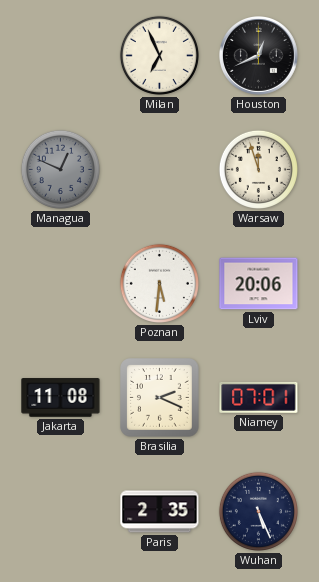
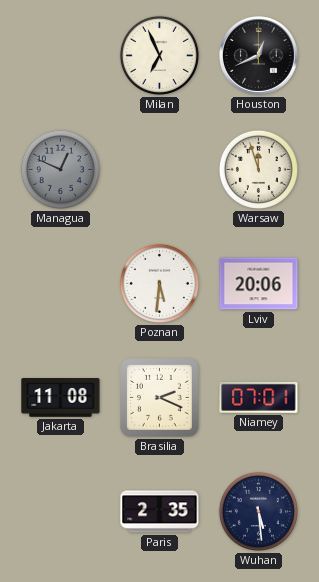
Wuhan: 5:26 -> 5:29 (258, 511)
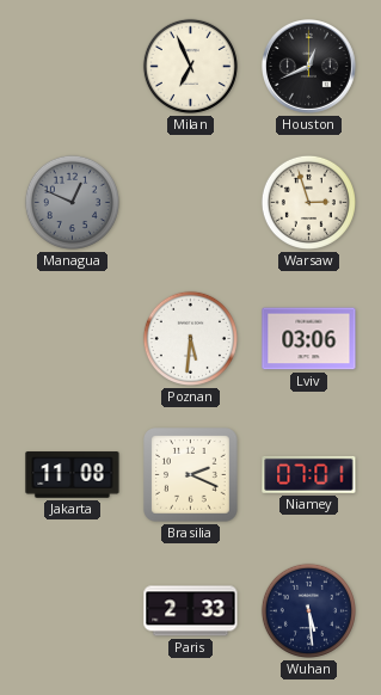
Warsaw: 11:57 -> 2:57 (308, 202)
Lviv: 20:06 -> 03:06 (309, 339)
Paris: 2:35 -> 2:33 (191, 611)
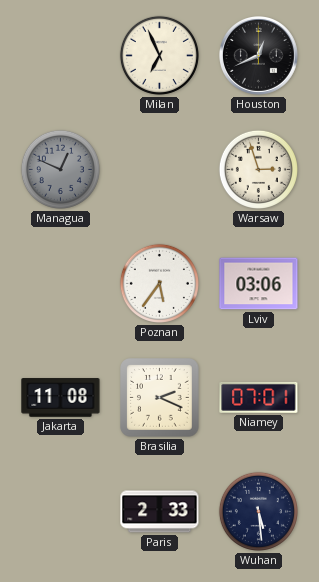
Poznan: 5:31 -> 5:36 (159, 283)
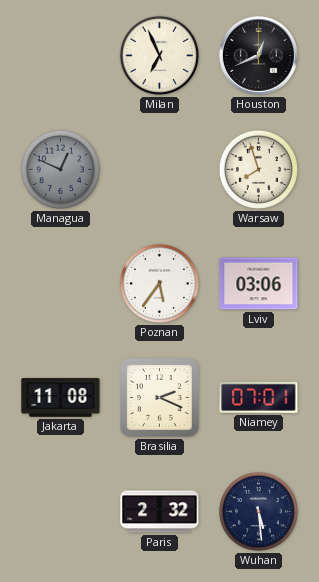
Warsaw: 2:57 -> 7:57 (258, 169)
Paris: 2:33 -> 2:32 (160, 512)
